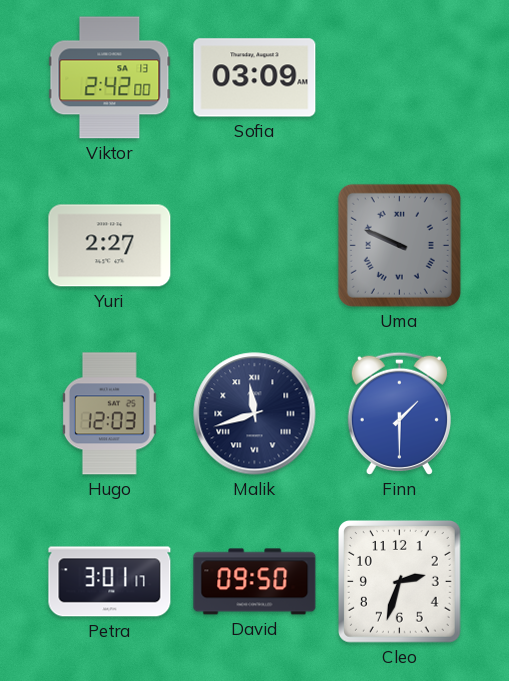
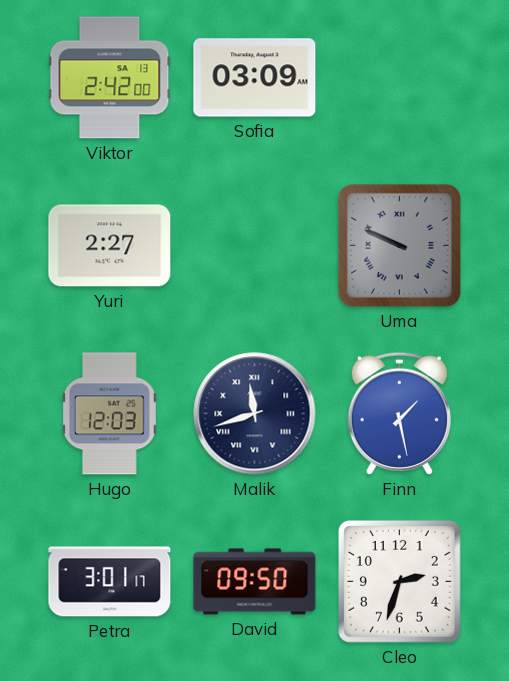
Finn: 1:30 -> 1:28 (399, 413)
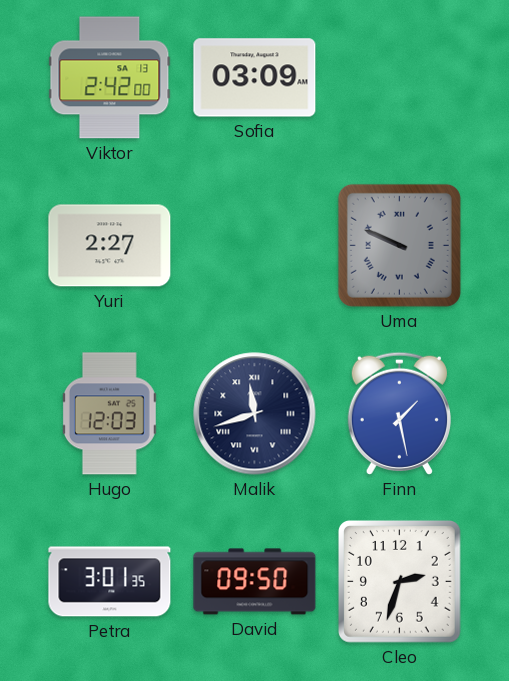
Petra: 3:01:17 -> 3:01:35 (110, 582)
